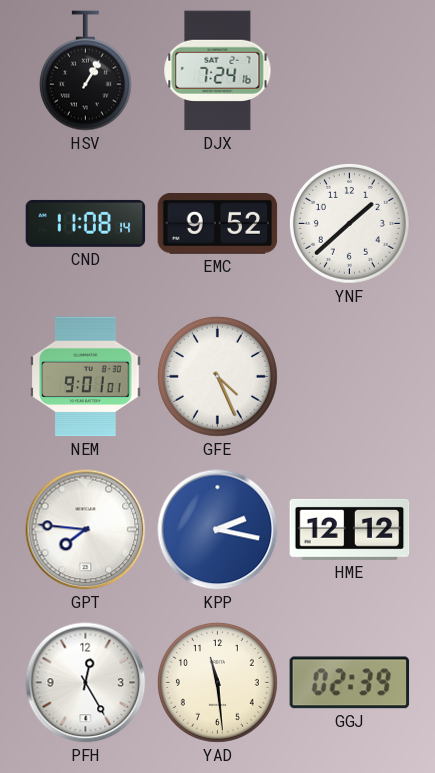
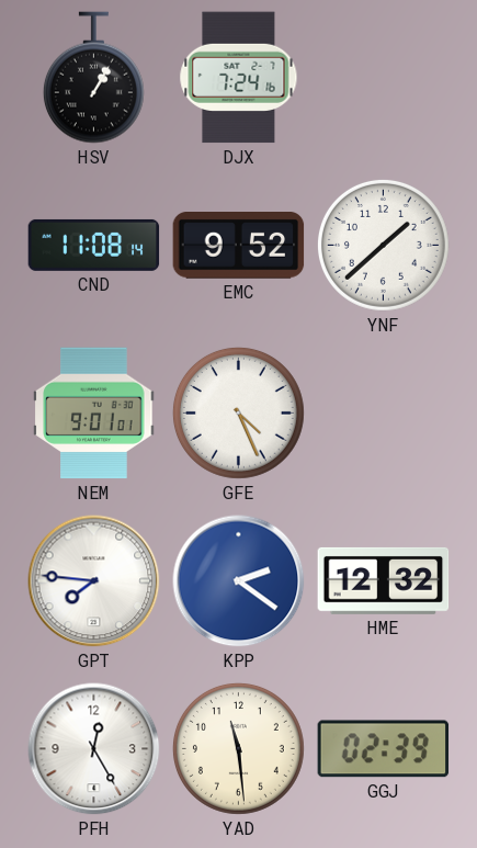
KPP: 2:17 -> 2:21 (239, 581)
HME: 12:12 -> 12:32 (384, 580)
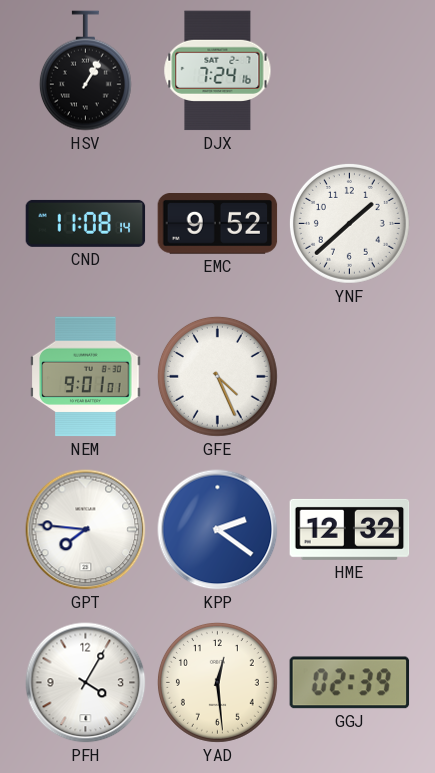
PFH: 12:25 -> 4:05 (86, 683)
YAD: 11:29 -> 12:29 (217, 682)
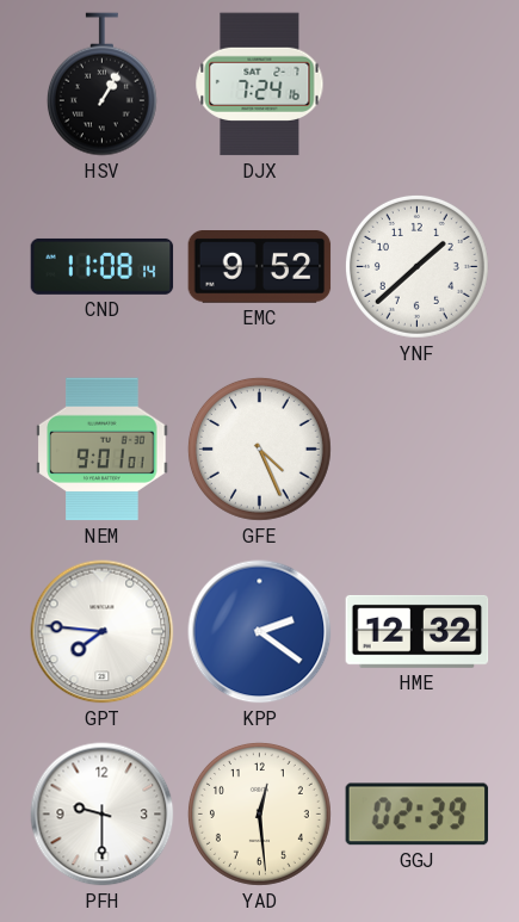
PFH: 4:05 -> 9:30 (103, 815)
